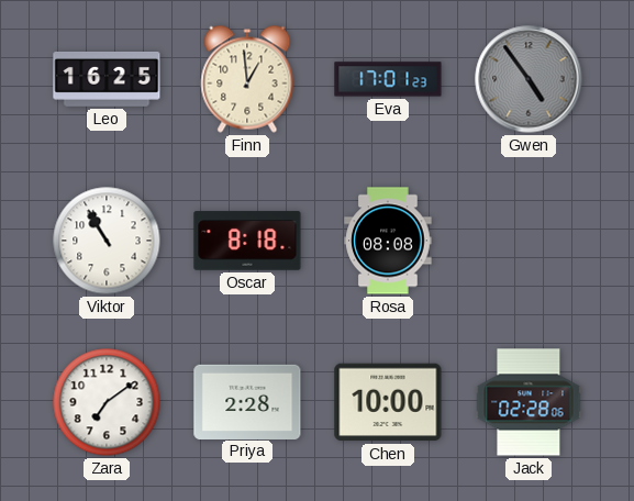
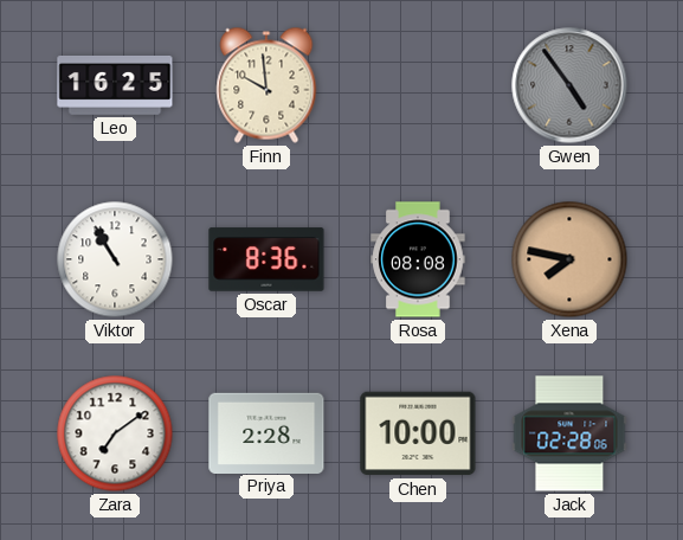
Finn: 12:59 -> 9:59 (266, 85)
Eva: 17:01 -> none (388, 79)
Oscar: 8:18 -> 8:36 (266, 259)
Xena: none -> 7:47 (569, 259)
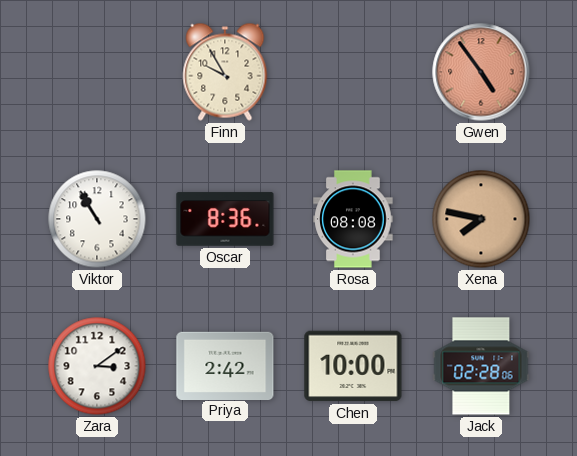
Leo: 16:25 -> none (115, 85)
Finn: 9:59 -> 9:55 (225, 72)
Gwen dial: grey -> salmon (481, 72)
Zara: 7:09 -> 3:09 (97, 366)
Priya: 2:28 -> 2:42 (225, 365)
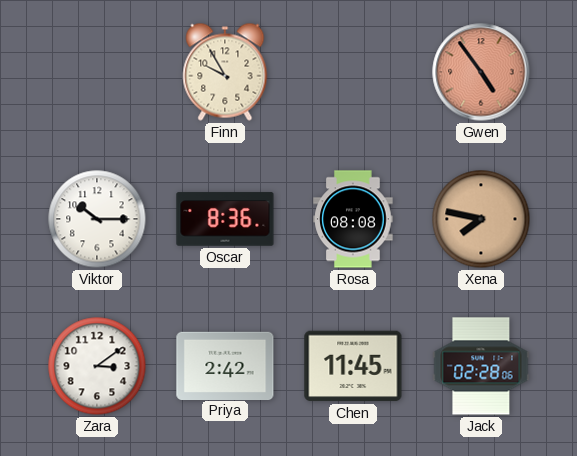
Viktor: 10:55 -> 10:15 (97, 219)
Chen: 10:00 -> 11:45 (353, 366)
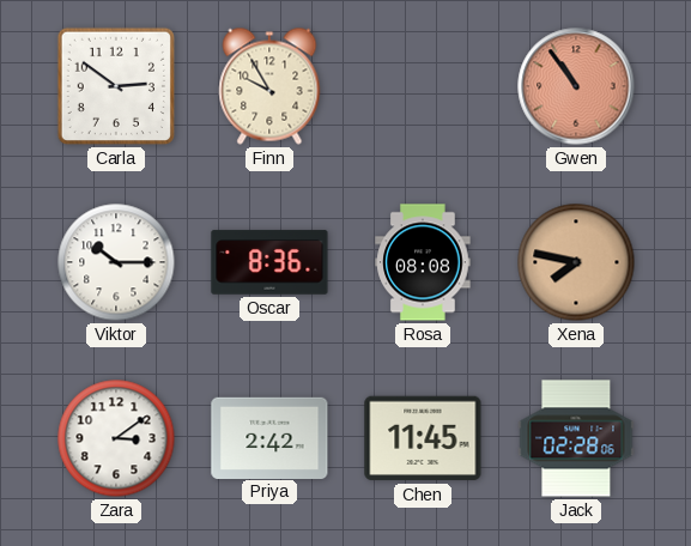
Carla: none -> 2:51 (116, 86)
Gwen: 4:54 -> 10:54 (576, 86)
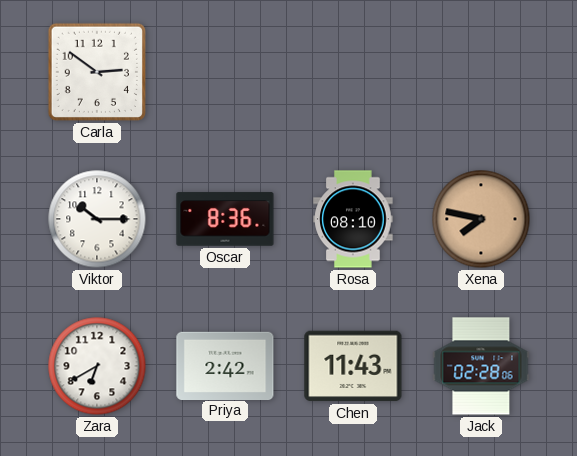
Finn: 9:55 -> none (269, 86)
Gwen: 10:54 -> none (576, 86)
Rosa: 08:08 -> 08:10 (353, 219)
Zara: 3:09 -> 6:40 (97, 366)
Chen: 11:45 -> 11:43 (353, 366)
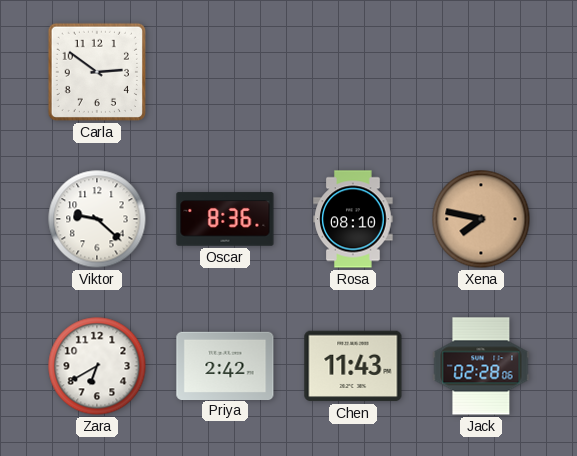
Viktor: 10:15 -> 9:22 (97, 219)
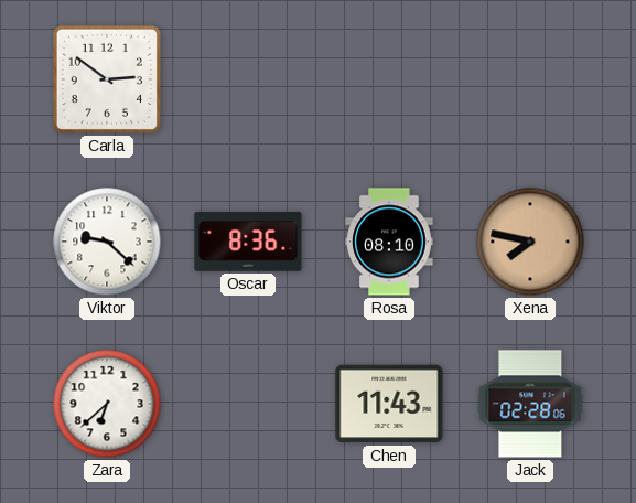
Zara: 6:40 -> 6:38 (107, 404)
Priya: 2:42 -> none (225, 365)
